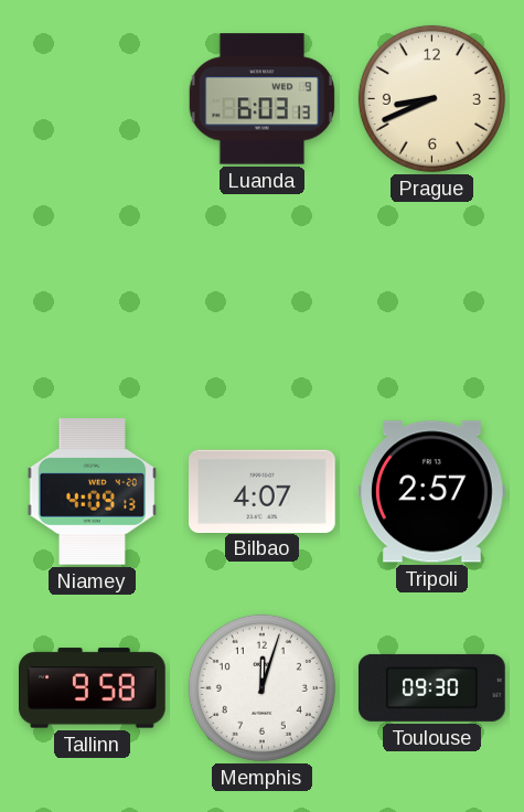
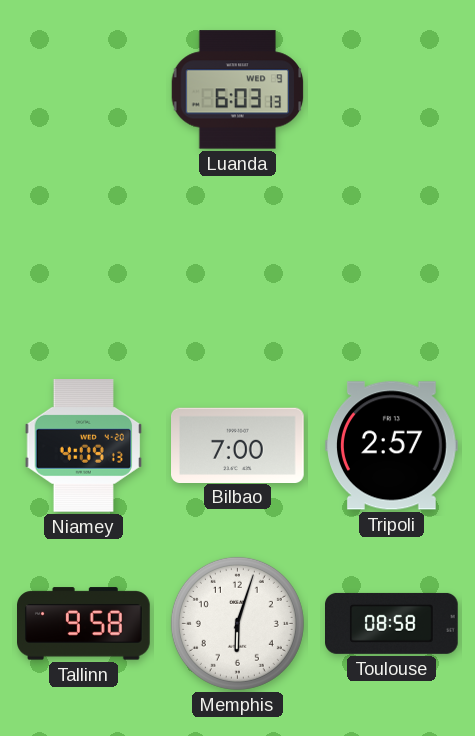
Prague: 8:41 -> none (431, 98)
Bilbao: 4:07 -> 7:00 (238, 445)
Memphis: 12:03 -> 6:03 (237, 623)
Toulouse: 09:30 -> 08:58 (392, 623)
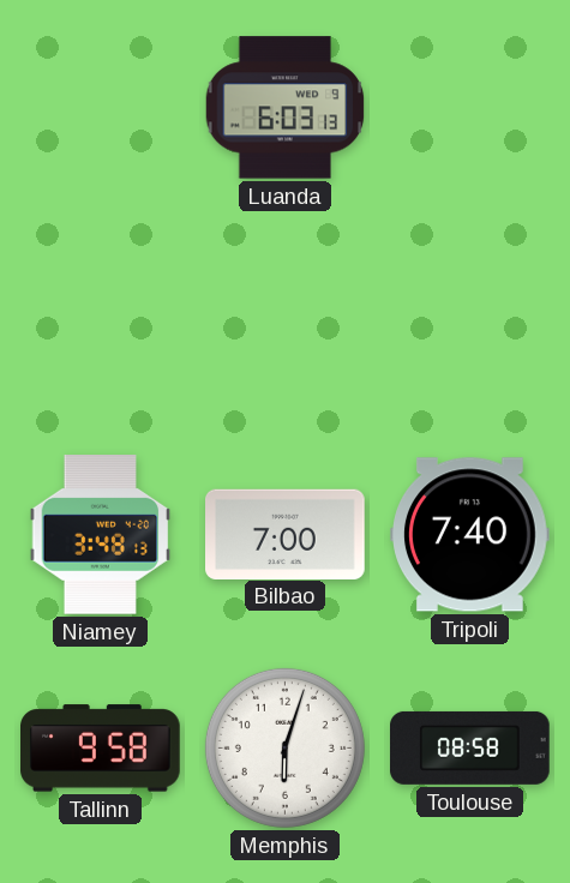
Niamey: 4:09 -> 3:48 (101, 535)
Tripoli: 2:57 -> 7:40 (470, 535)
